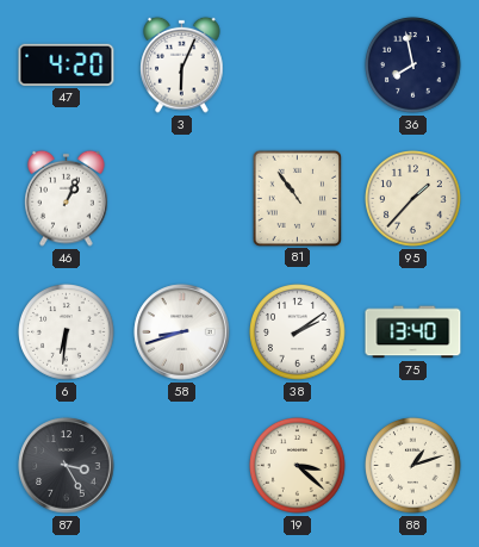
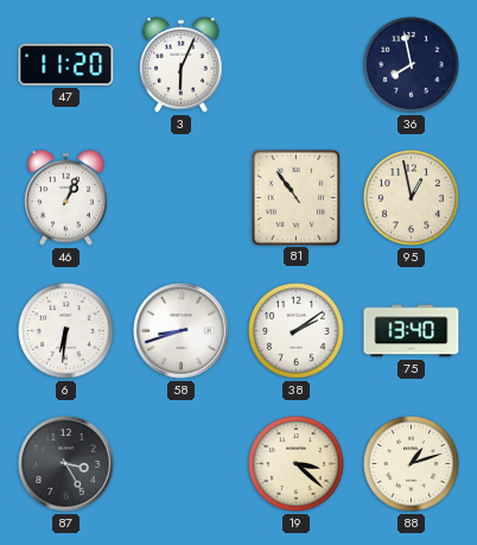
47: 4:20 -> 11:20 (66, 64)
95: 1:37 -> 12:58 (412, 198)
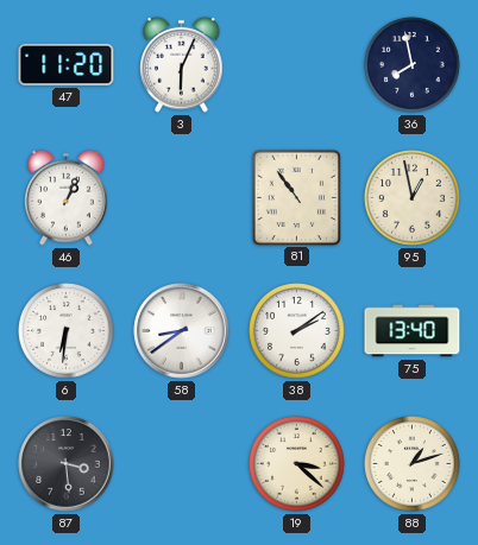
58: 8:42 -> 8:39 (182, 331)
87: 3:25 -> 3:29 (67, 464)
